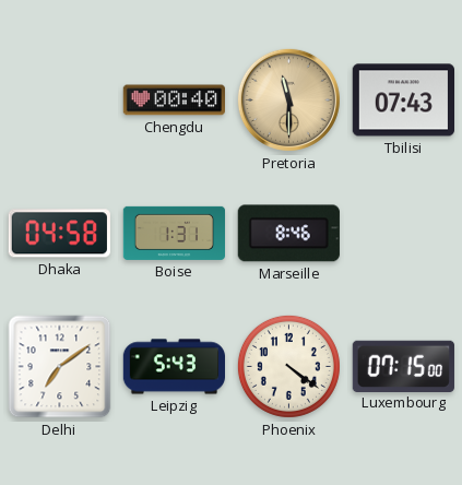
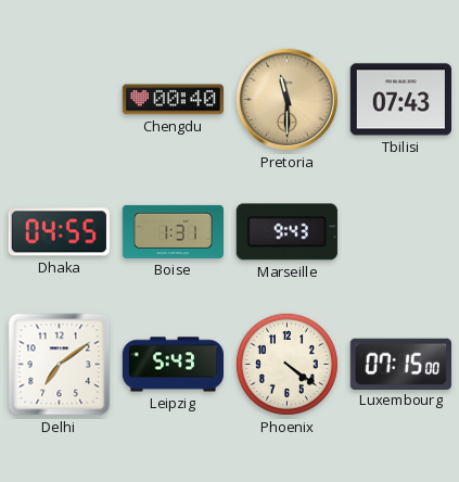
Dhaka: 04:58 -> 04:55 (59, 232)
Marseille: 8:46 -> 9:43 (286, 232)
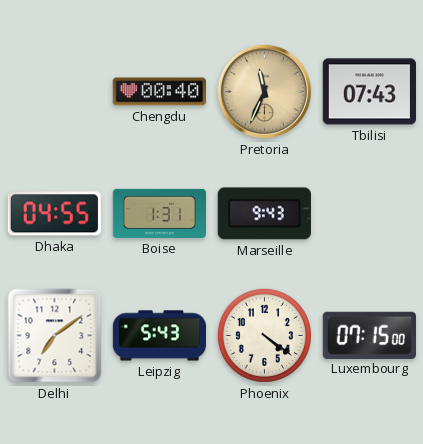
Pretoria: 11:30 -> 11:34 (264, 91)
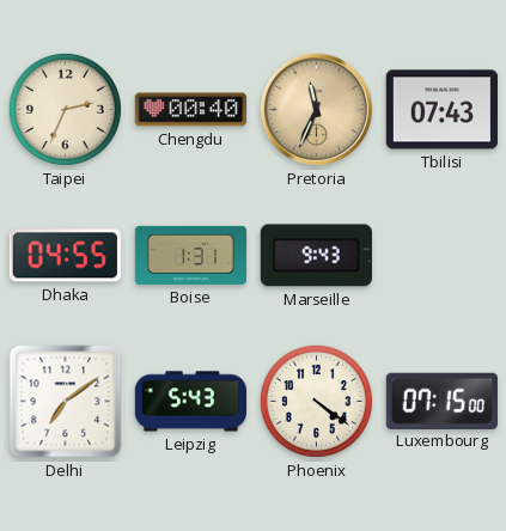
Taipei: none -> 2:34 (65, 109)
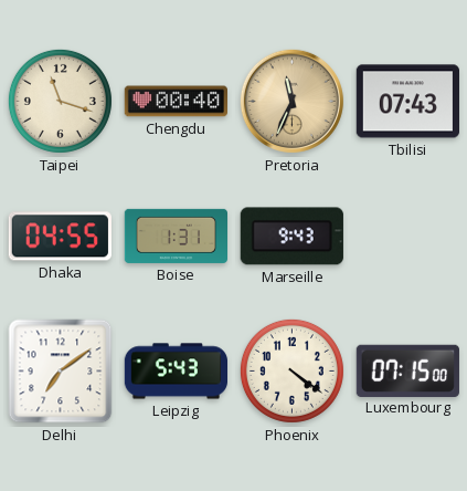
Taipei: 2:34 -> 11:18 (60, 101)
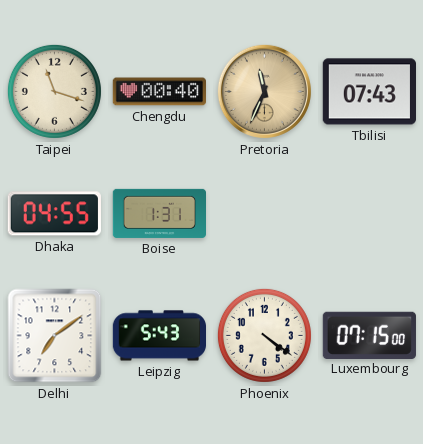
Marseille: 9:43 -> none (291, 237)
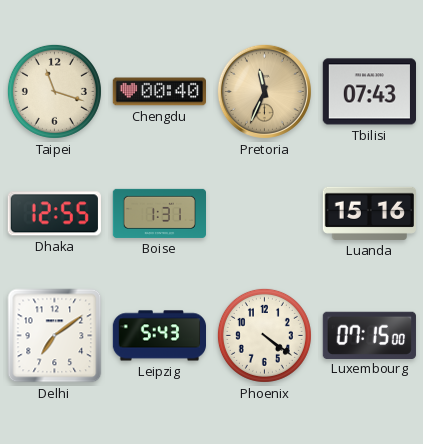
Dhaka: 04:55 -> 12:55 (54, 214)
Luanda: none -> 15:16 (369, 213)
